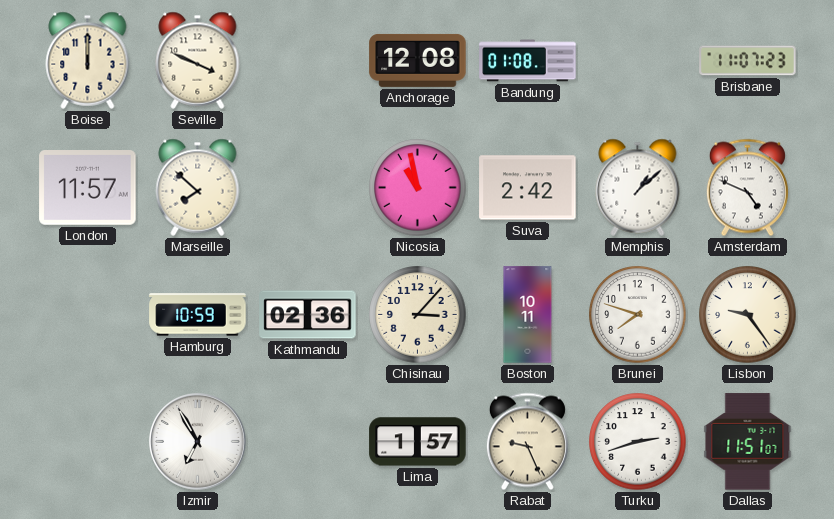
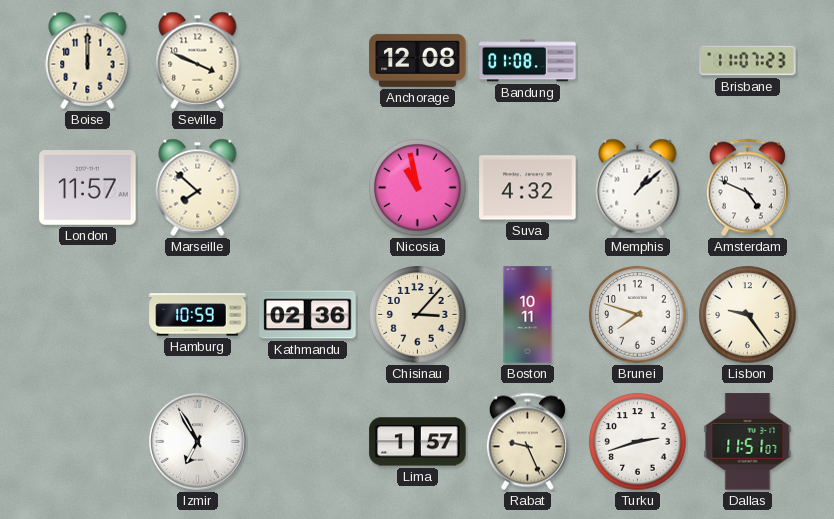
Suva: 2:42 -> 4:32 (528, 188)
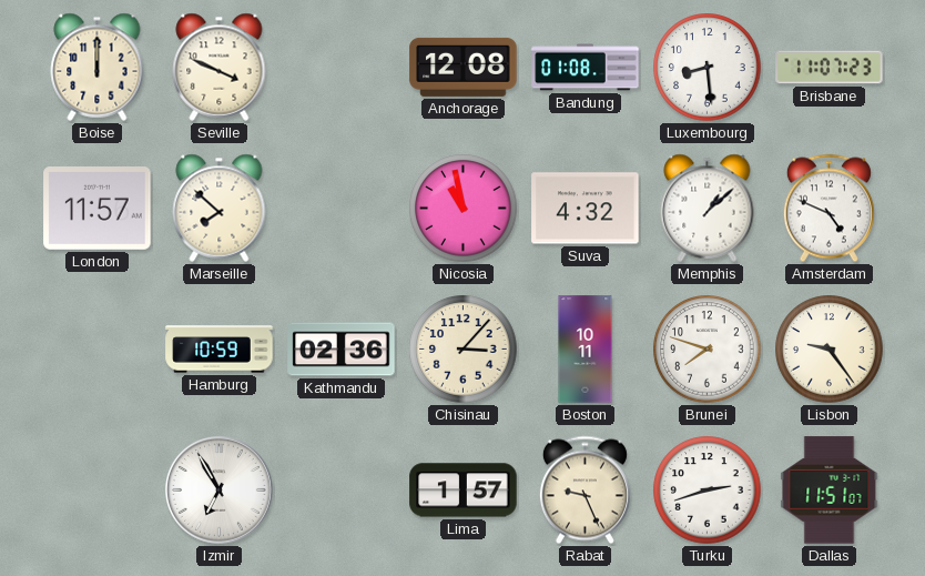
Luxembourg: none -> 8:29 (708, 68)
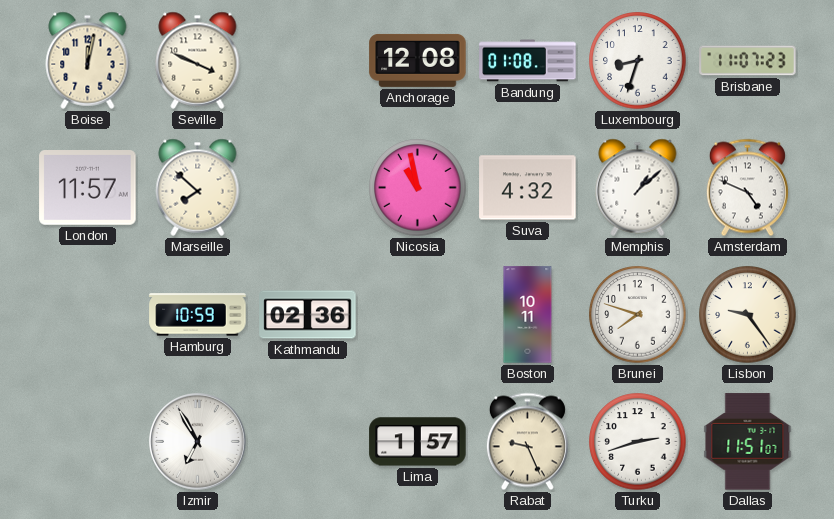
Boise: 12:00 -> 12:02 (88, 60)
Luxembourg: 8:29 -> 8:33 (638, 61)
Chisinau: 3:07 -> none (464, 350)
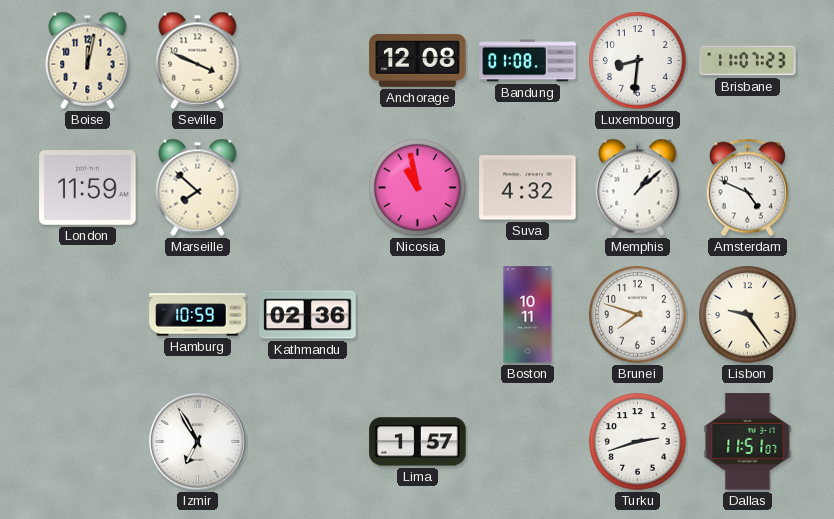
Luxembourg: 8:33 -> 8:31 (638, 61)
London: 11:57 -> 11:59 (88, 188)
Rabat: 9:26 -> none (527, 442)
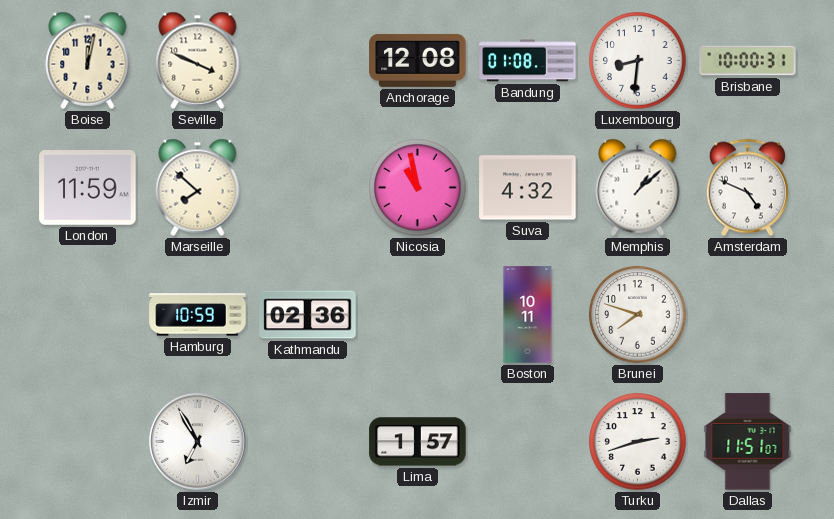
Brisbane: 11:07 -> 10:00 (748, 61)
Lisbon: 9:24 -> none (748, 315)
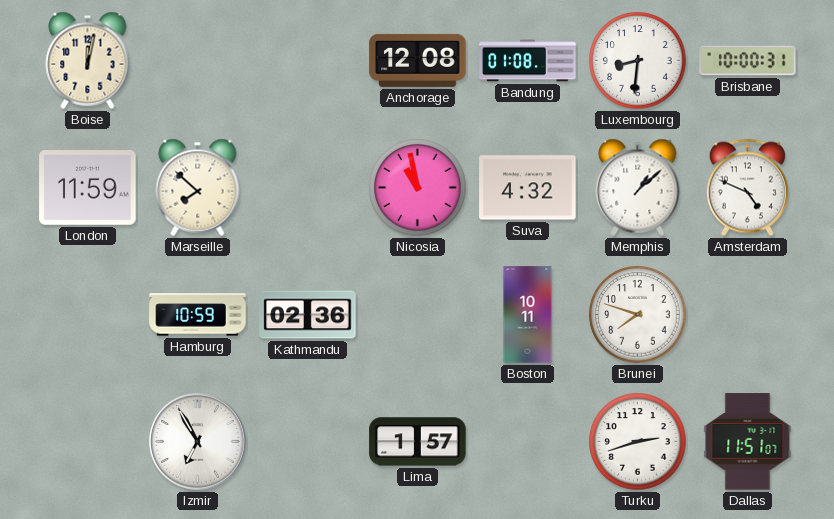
Seville: 3:49 -> none (198, 60)
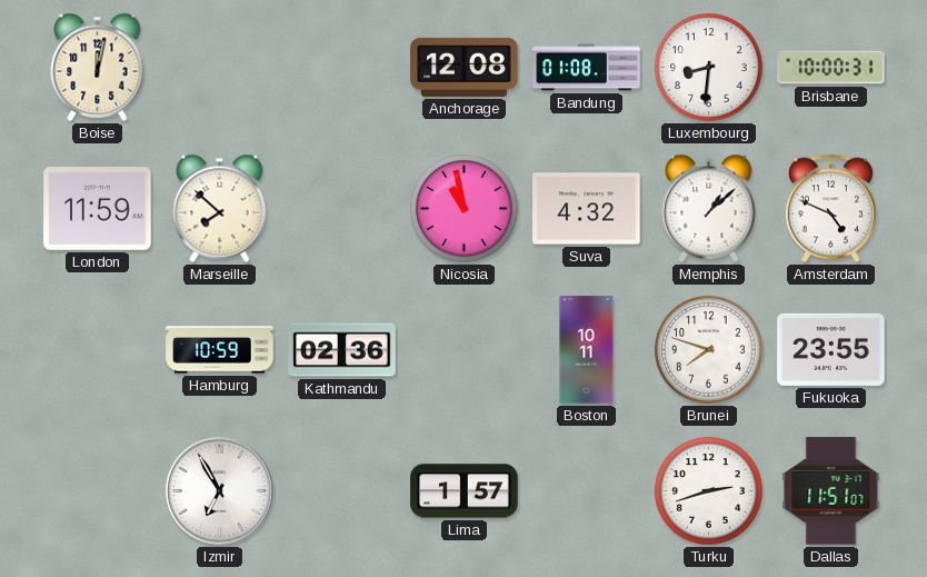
Fukuoka: none -> 23:55 (831, 349)
